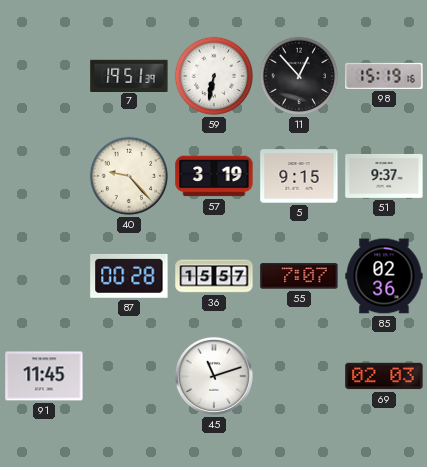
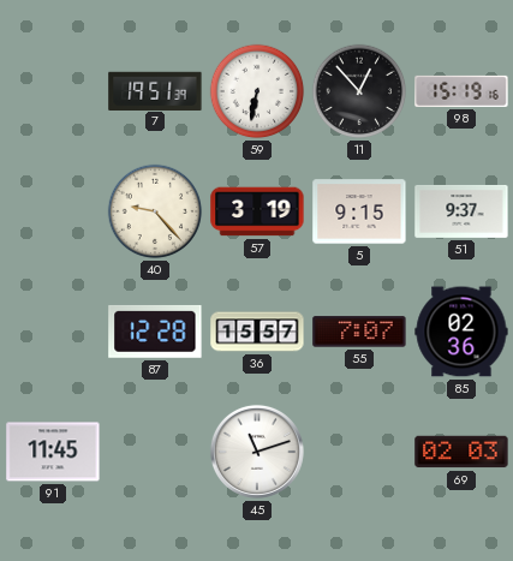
87: 00:28 -> 12:28 (155, 332)
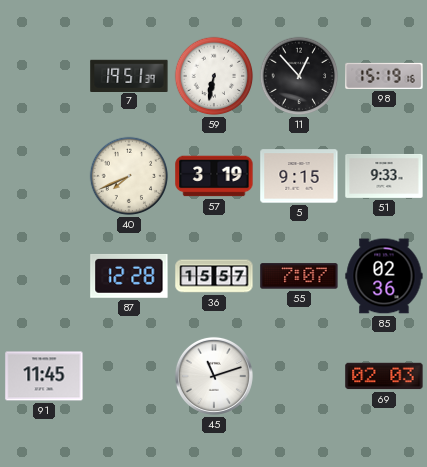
40: 9:23 -> 7:41 (129, 176)
51: 9:37 -> 9:33 (384, 176)
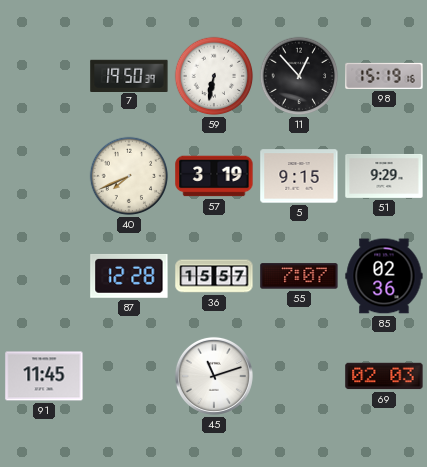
7: 19:51 -> 19:50 (129, 75)
51: 9:33 -> 9:29 (384, 176)
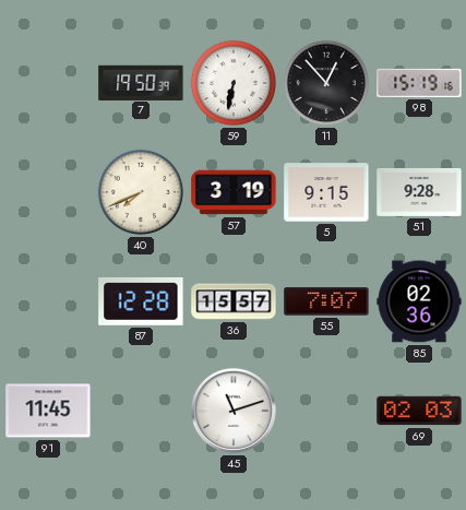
51: 9:29 -> 9:28 (419, 192)
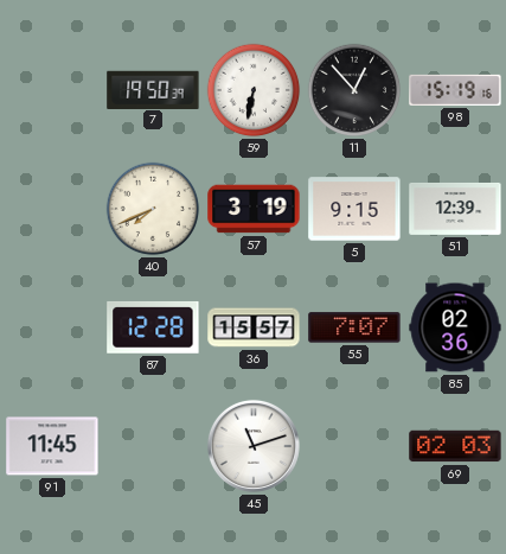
51: 9:28 -> 12:39 (455, 209)
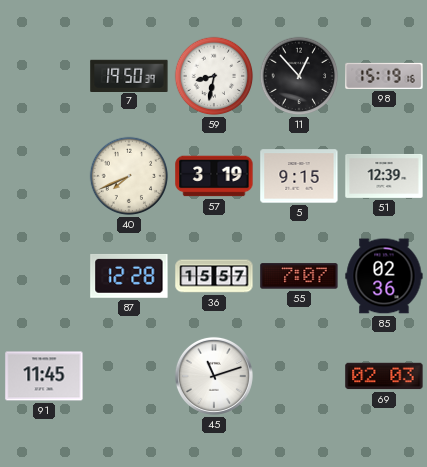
59: 6:32 -> 8:32 (214, 76)
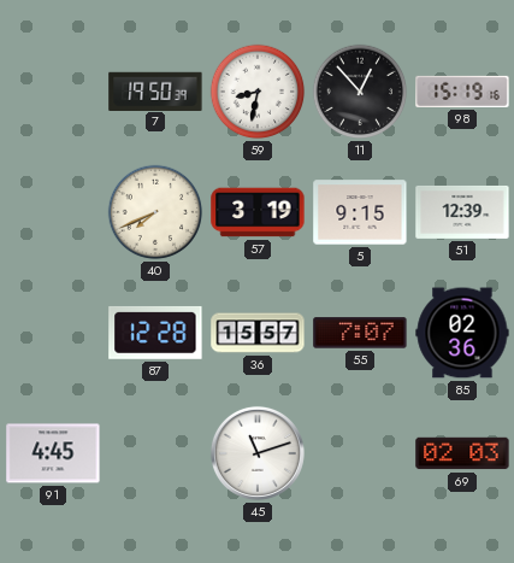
91: 11:45 -> 4:45 (53, 453)
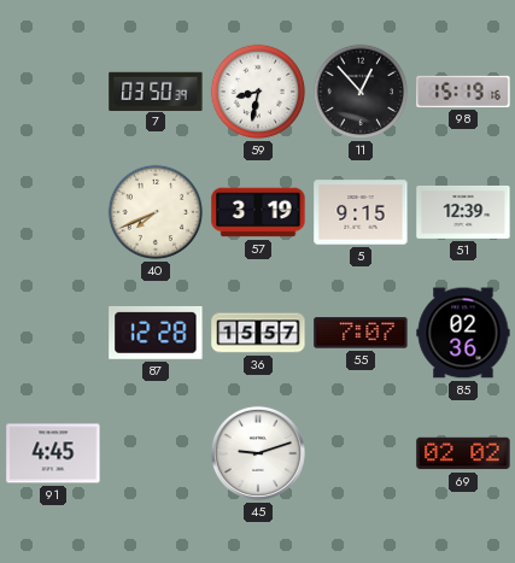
7: 19:50 -> 03:50 (156, 90)
45: 11:12 -> 9:12 (258, 453)
69: 02:03 -> 02:02 (463, 453)
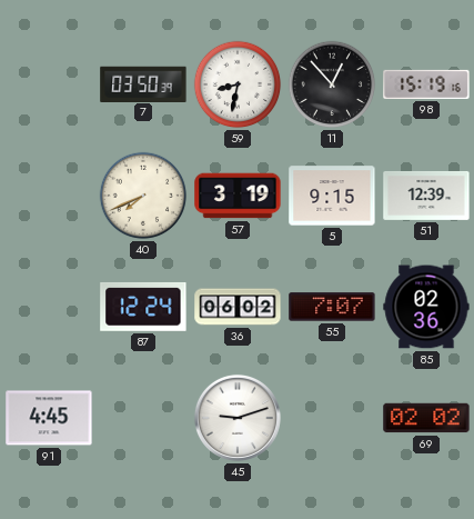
87: 12:28 -> 12:24 (143, 307)
36: 15:57 -> 06:02 (238, 307)
